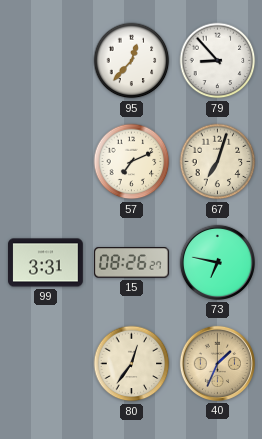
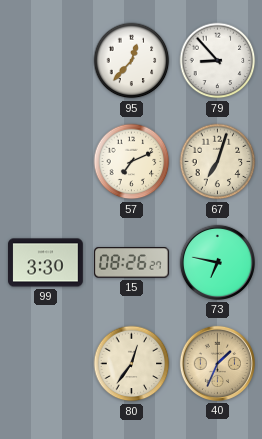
99: 3:31 -> 3:30 (46, 263)
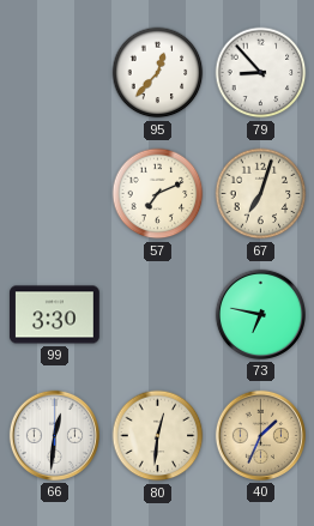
15: 08:26 -> none (132, 263)
66: none -> 12:31 (54, 435)
80: 12:36 -> 12:31 (158, 436)
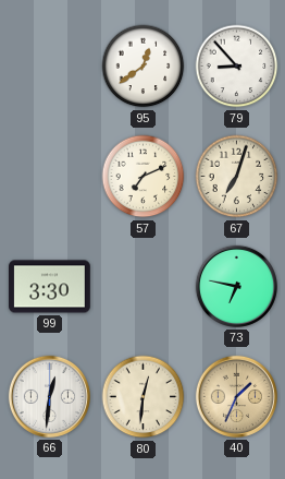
95: 12:37 -> 12:39 (144, 67)
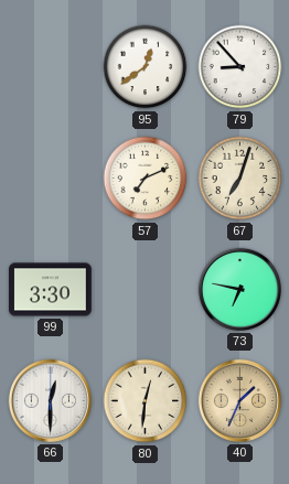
66: 12:31 -> 12:30 (50, 400)
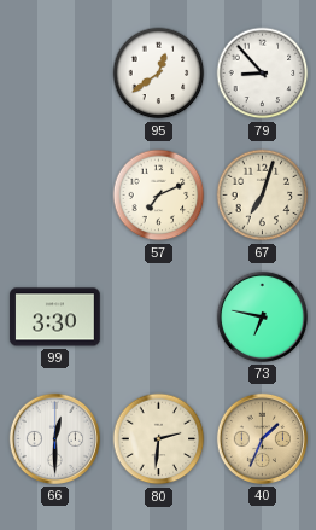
80: 12:31 -> 2:31 (159, 439)
